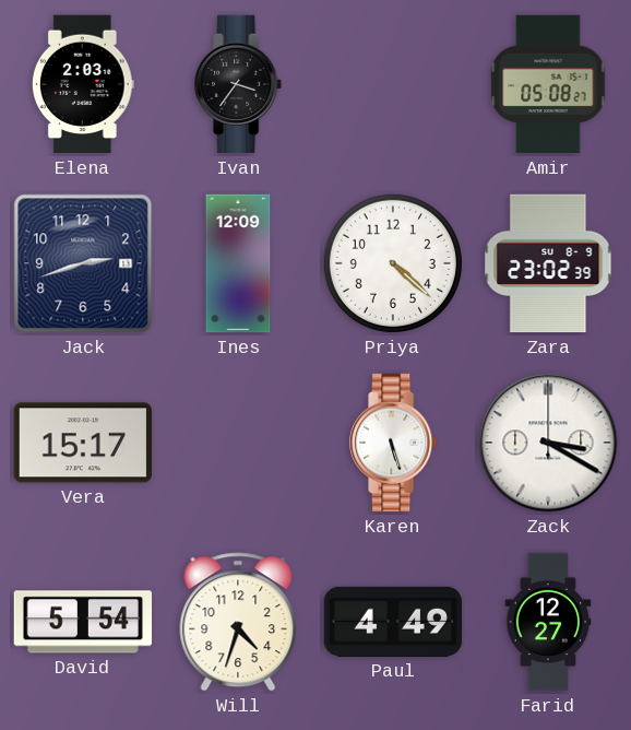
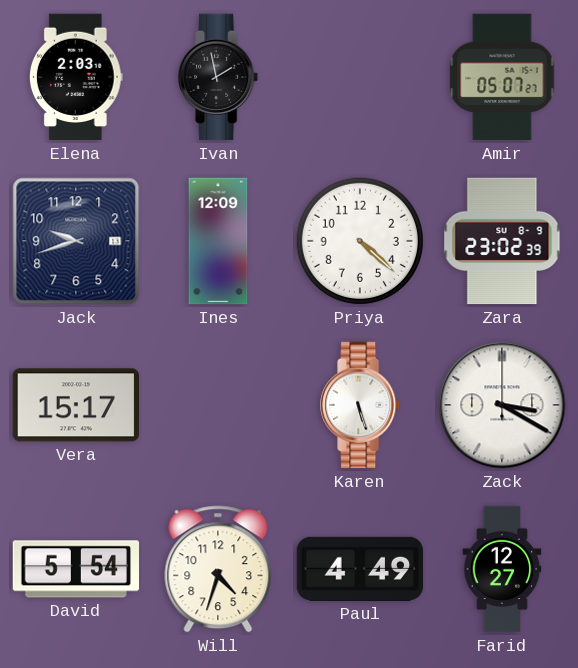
Ivan: 3:36 -> 1:58 (219, 77)
Amir: 05:08 -> 05:07 (502, 77)
Jack: 2:42 -> 9:42 (76, 241)
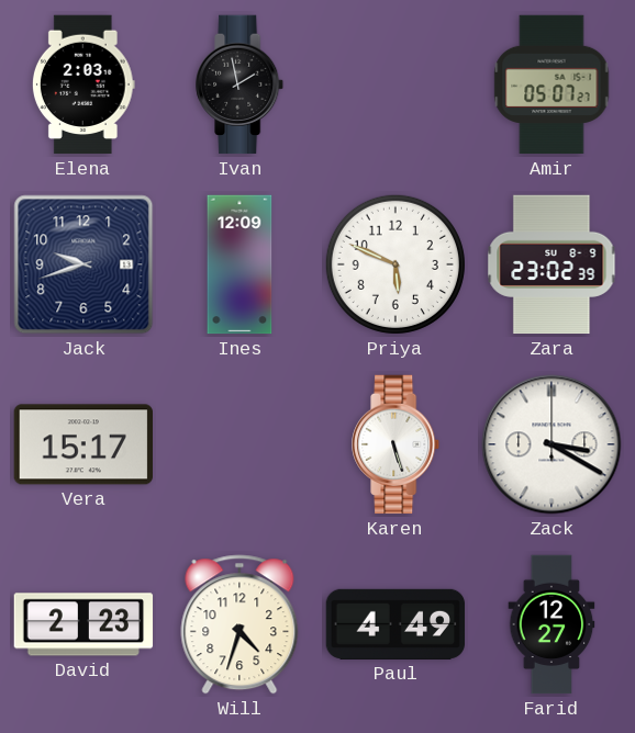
Priya: 4:22 -> 5:49 (396, 264)
David: 5:54 -> 2:23 (83, 624)
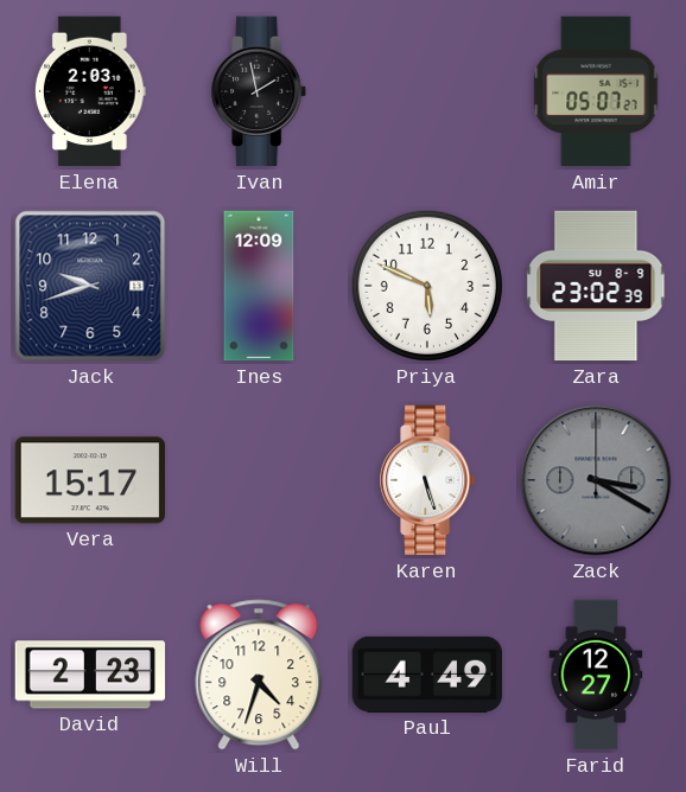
Zack dial: white -> grey (596, 480)
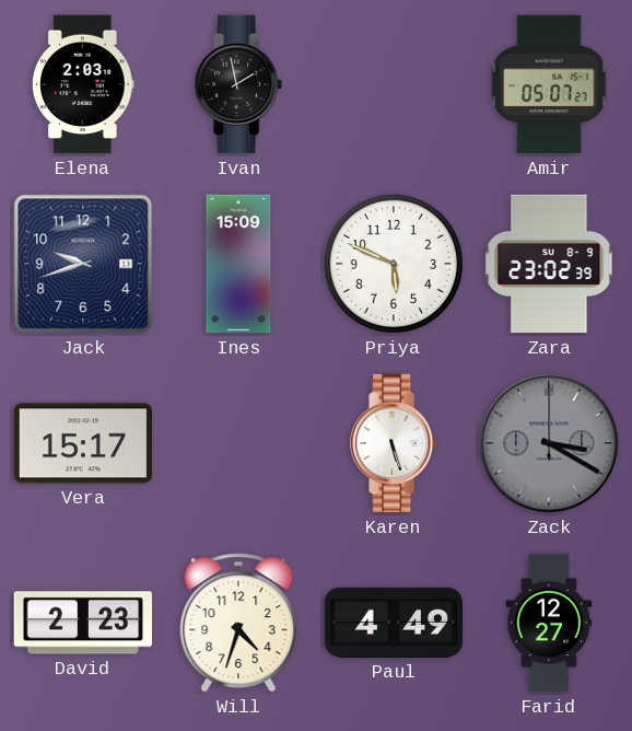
Ines: 12:09 -> 15:09 (238, 264)
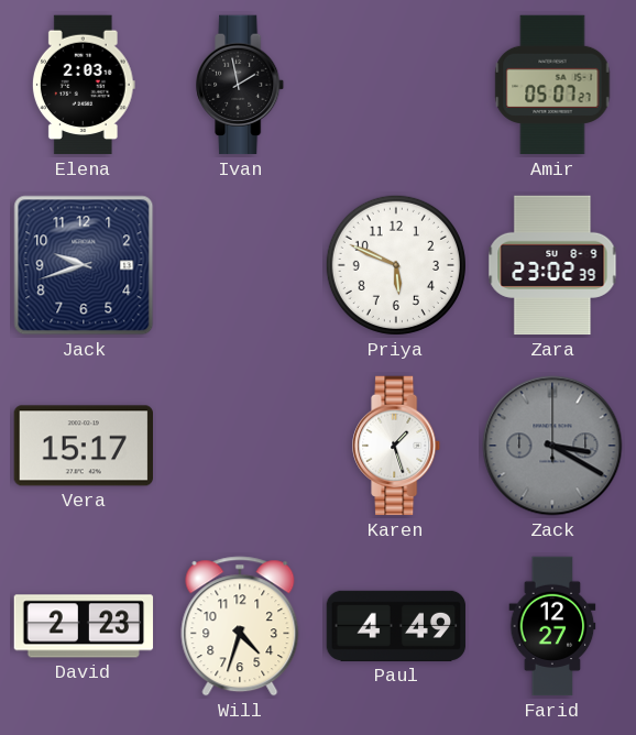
Ines: 15:09 -> none (238, 264)
Karen: 5:27 -> 1:27 (397, 446)
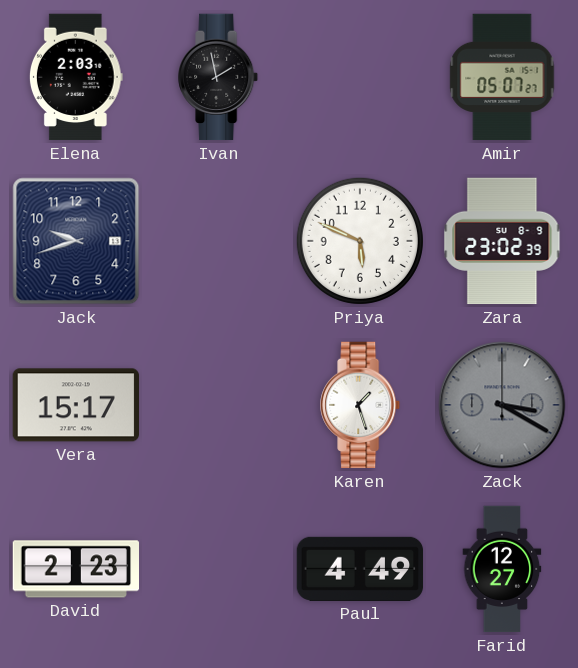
Will: 4:33 -> none (240, 626)
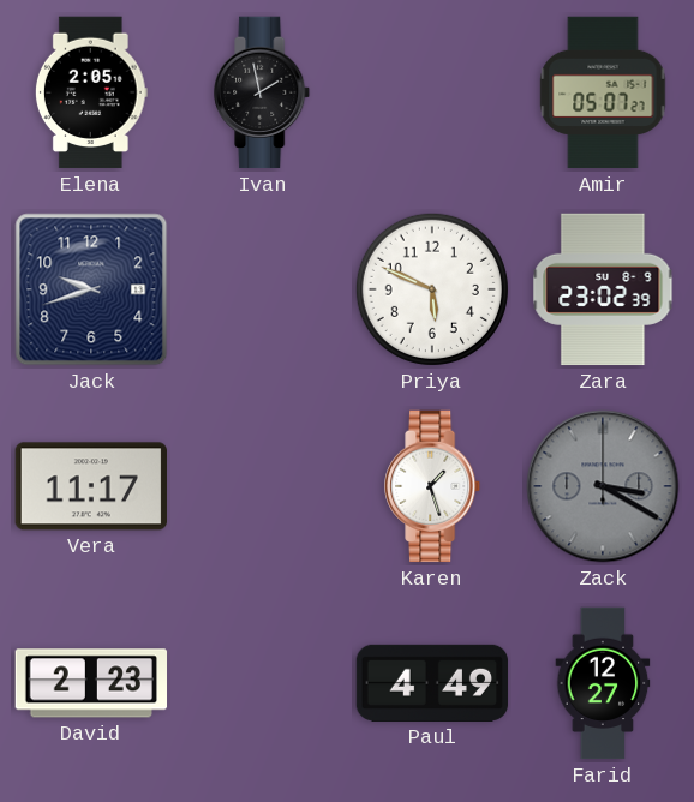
Elena: 2:03 -> 2:05 (91, 92)
Vera: 15:17 -> 11:17 (90, 486)
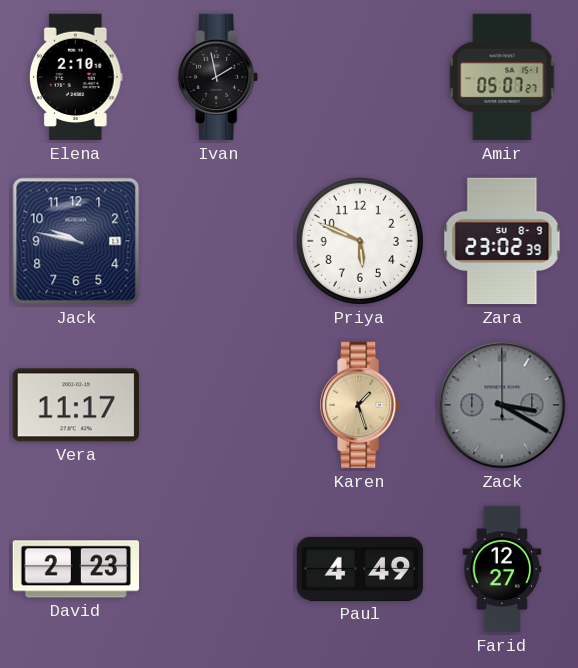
Elena: 2:05 -> 2:10 (76, 77)
Jack: 9:42 -> 9:47 (76, 241)
Karen dial: white -> champagne (361, 405)
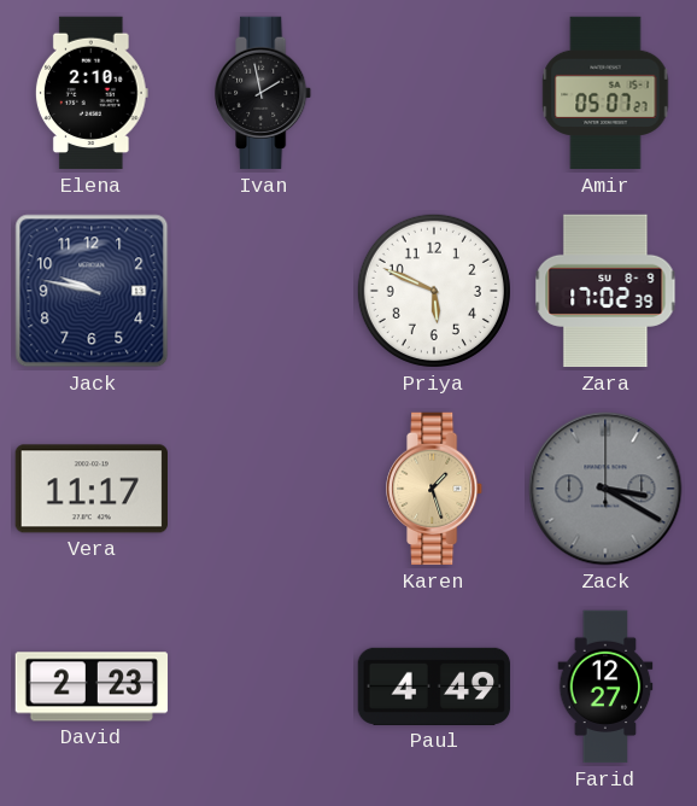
Zara: 23:02 -> 17:02 (605, 291)
